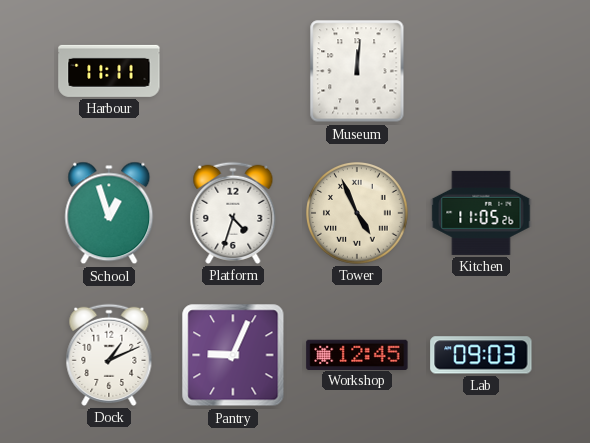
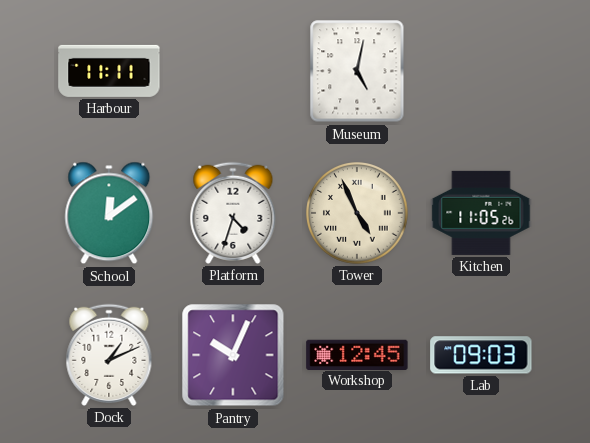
Museum: 12:01 -> 5:02 (357, 71)
School: 12:57 -> 12:09 (109, 213)
Pantry: 9:04 -> 10:04 (233, 355)
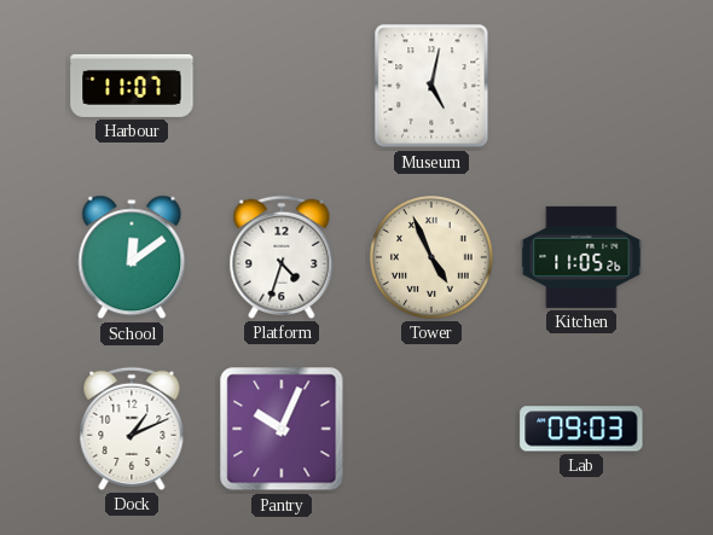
Harbour: 11:11 -> 11:07 (132, 86)
Workshop: 12:45 -> none (357, 354)
